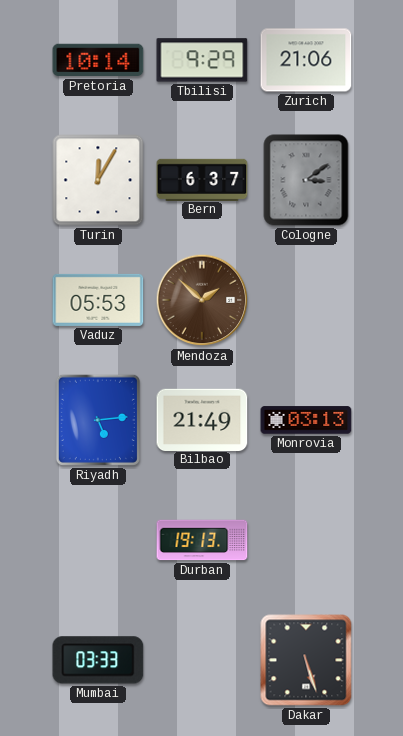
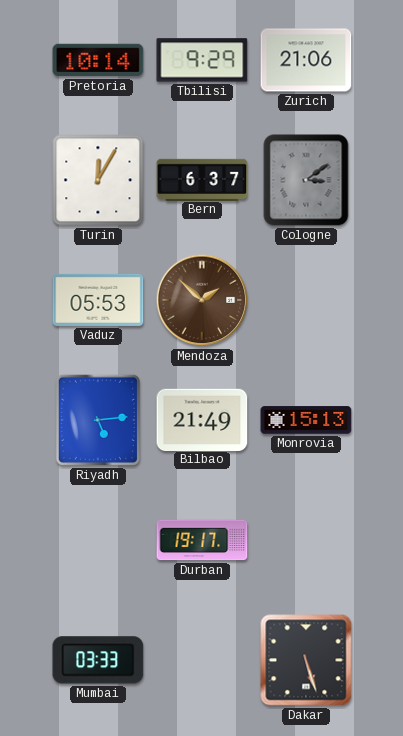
Monrovia: 03:13 -> 15:13 (306, 420)
Durban: 19:13 -> 19:17 (202, 540)
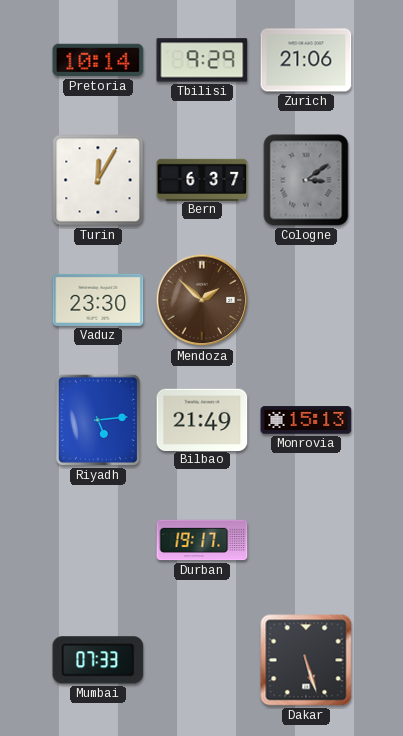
Vaduz: 05:53 -> 23:30 (98, 300)
Mumbai: 03:33 -> 07:33 (98, 660)
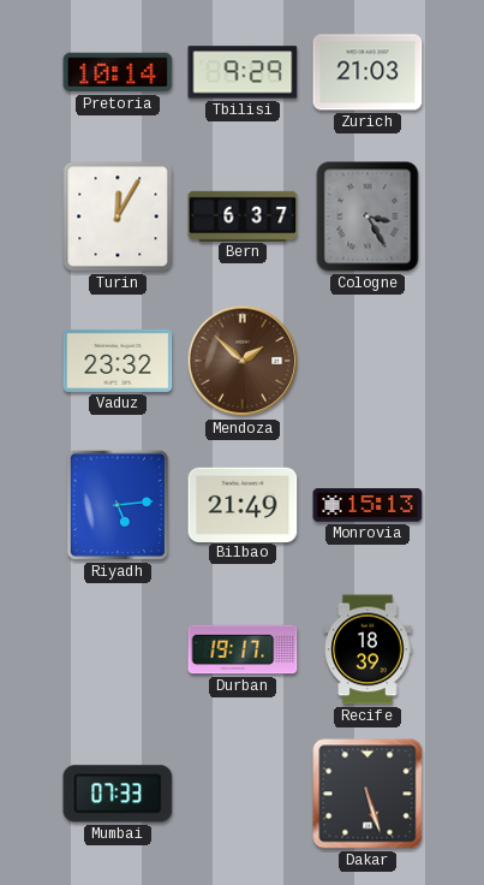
Zurich: 21:06 -> 21:03 (368, 72)
Cologne: 3:09 -> 3:25 (368, 216)
Vaduz: 23:30 -> 23:32 (118, 361)
Recife: none -> 18:39 (368, 649)
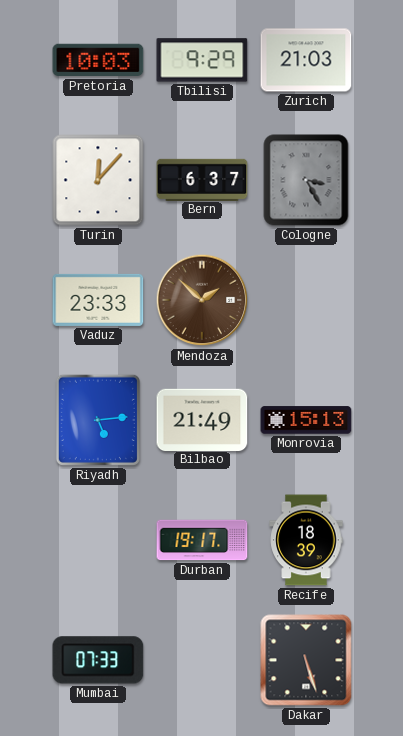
Pretoria: 10:14 -> 10:03 (98, 60)
Turin: 12:05 -> 12:07 (98, 180)
Vaduz: 23:32 -> 23:33 (98, 300)
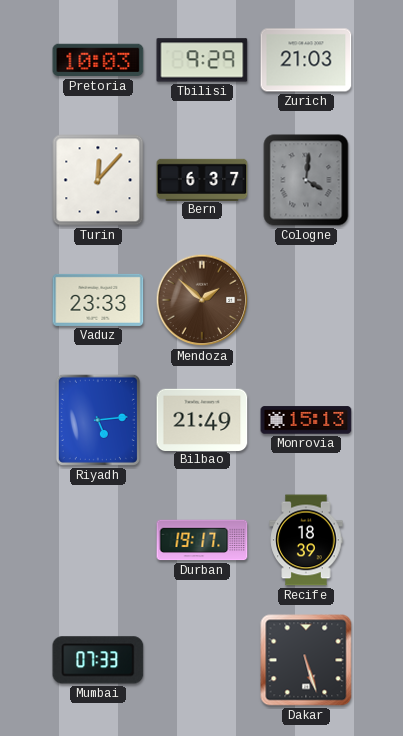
Cologne: 3:25 -> 4:01 (306, 180)
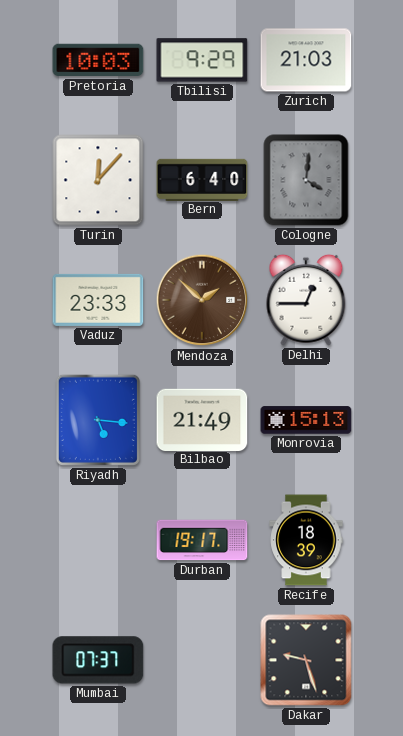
Bern: 6:37 -> 6:40 (202, 179)
Delhi: none -> 12:45 (306, 300)
Riyadh: 5:14 -> 5:16 (98, 420)
Mumbai: 07:33 -> 07:37 (98, 660)
Dakar: 5:27 -> 9:27 (306, 660)
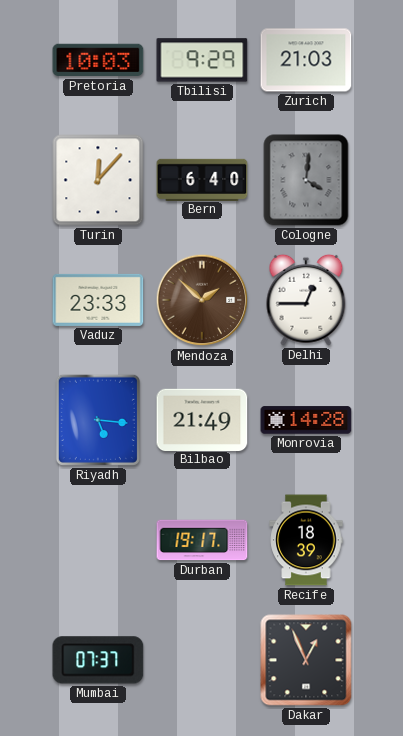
Monrovia: 15:13 -> 14:28 (306, 420)
Dakar: 9:27 -> 12:56 (306, 660)
